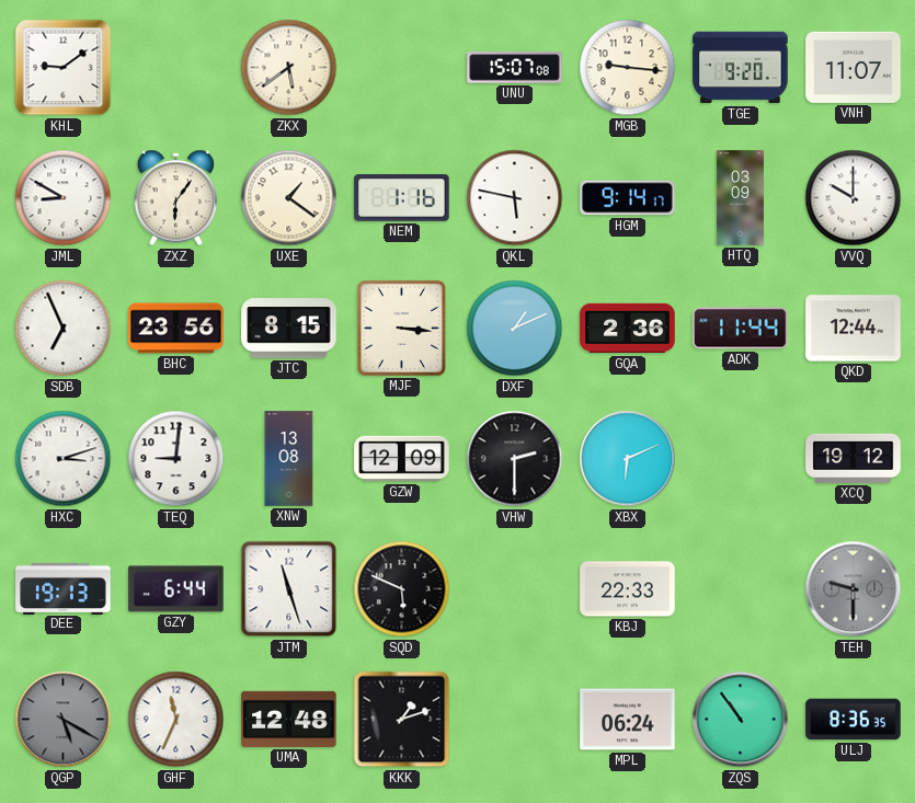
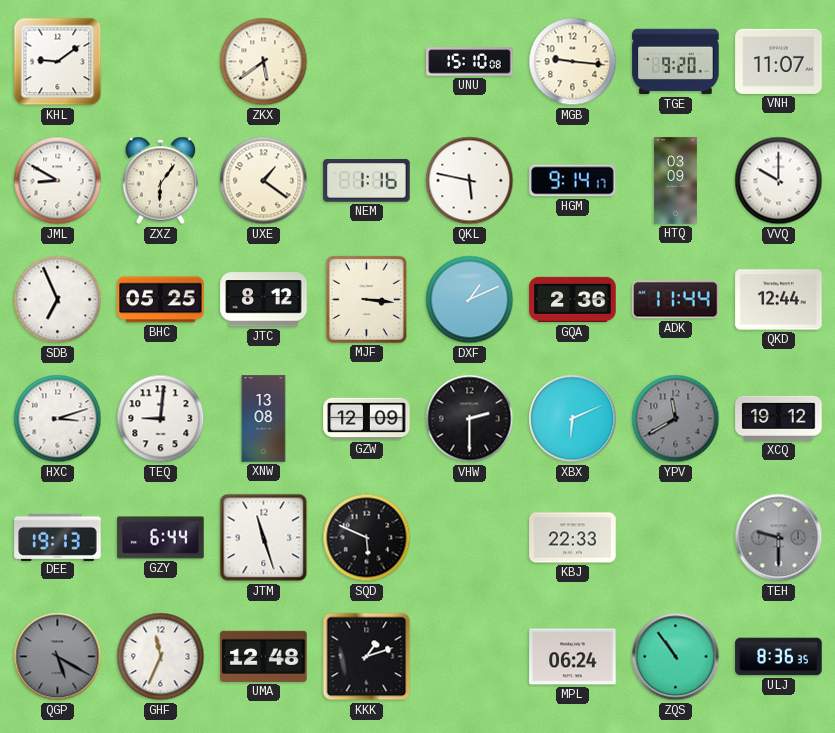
UNU: 15:07 -> 15:10 (470, 62)
BHC: 23:56 -> 05:25 (161, 300)
JTC: 8:15 -> 8:12 (264, 300)
YPV: none -> 11:40 (676, 419)
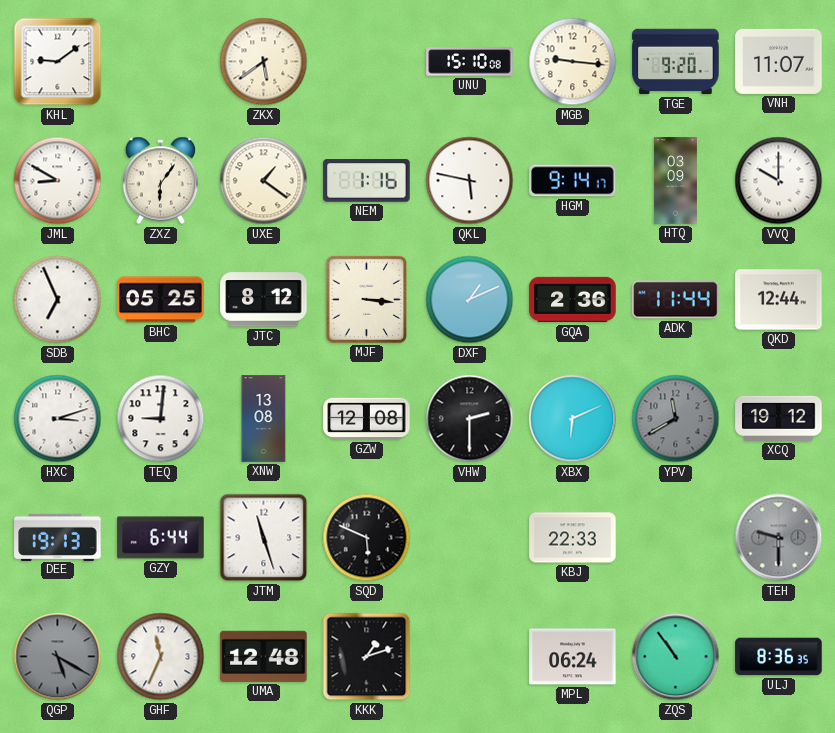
GZW: 12:09 -> 12:08 (367, 419)
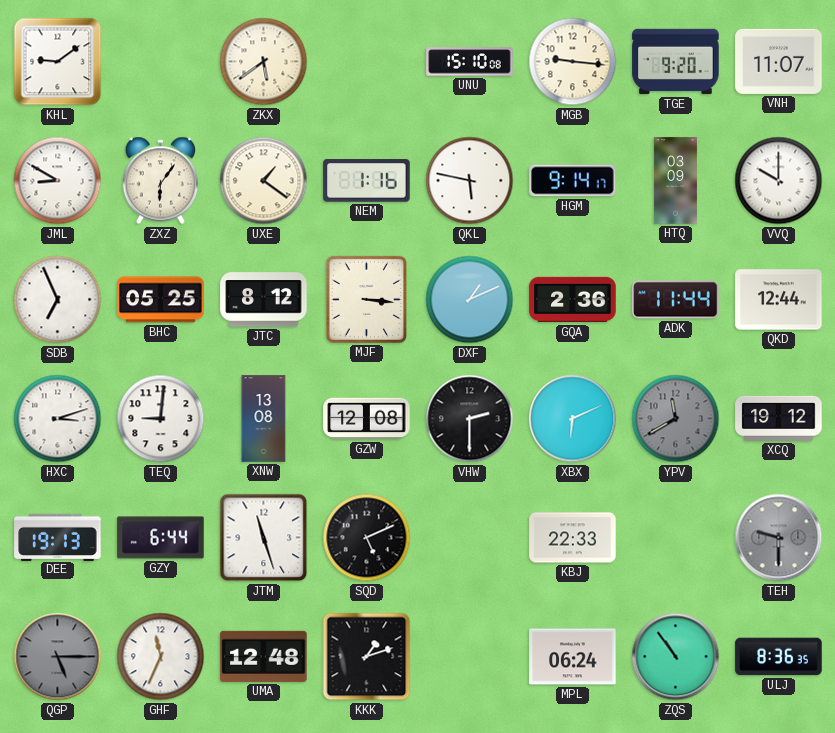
SQD: 5:49 -> 5:11 (367, 538)
QGP: 5:20 -> 5:15 (58, 657)
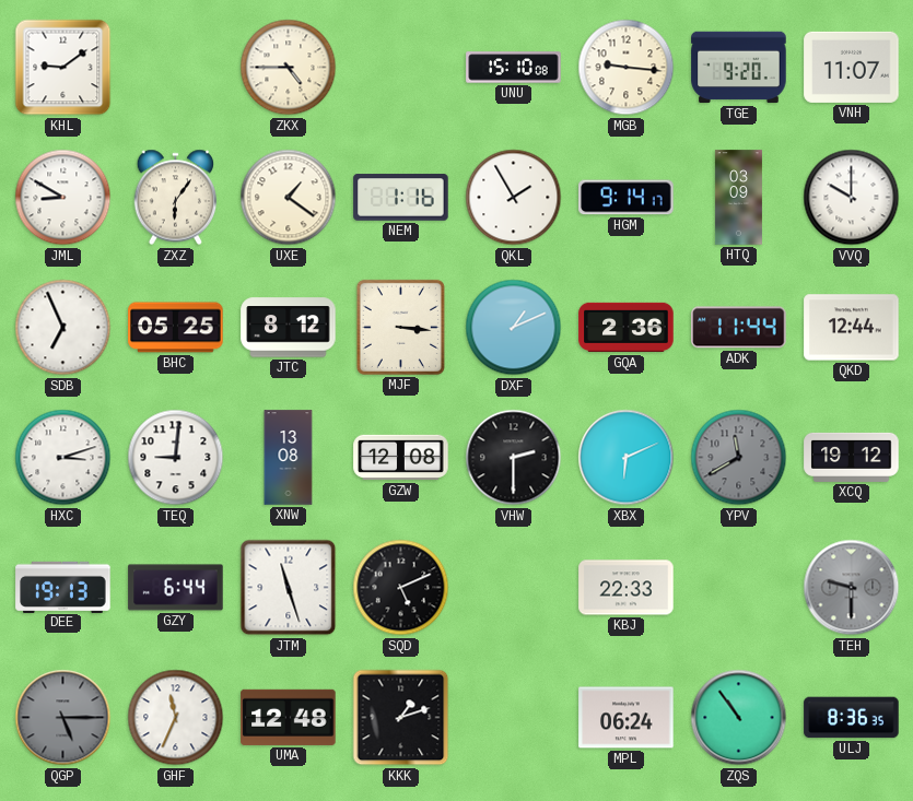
ZKX: 5:39 -> 4:45 (289, 68)
QKL: 5:47 -> 1:55 (514, 198)
